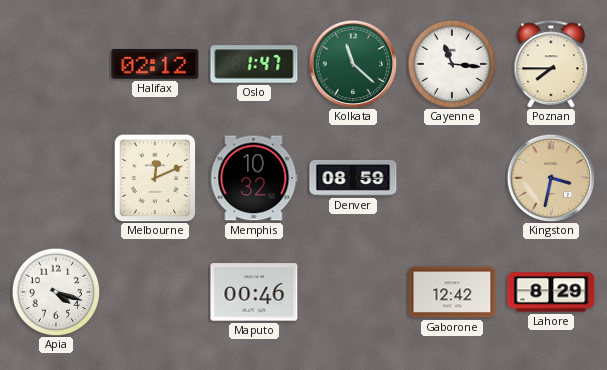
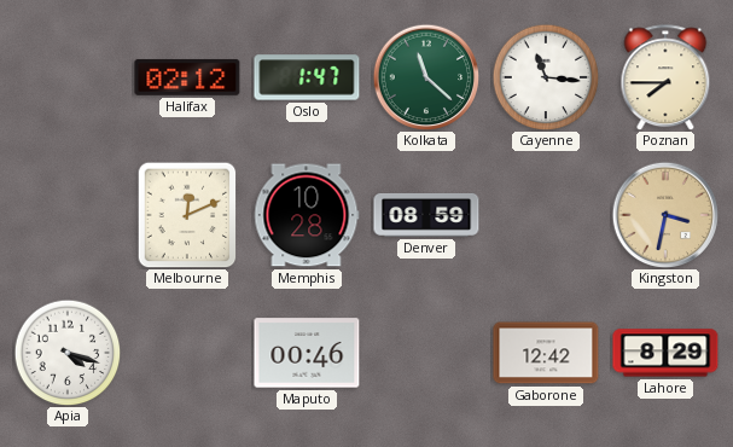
Memphis: 10:32 -> 10:28 (307, 215)
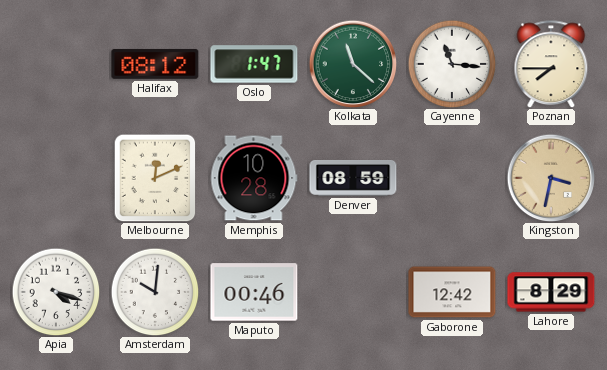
Halifax: 02:12 -> 08:12 (155, 64)
Amsterdam: none -> 10:01 (155, 292)
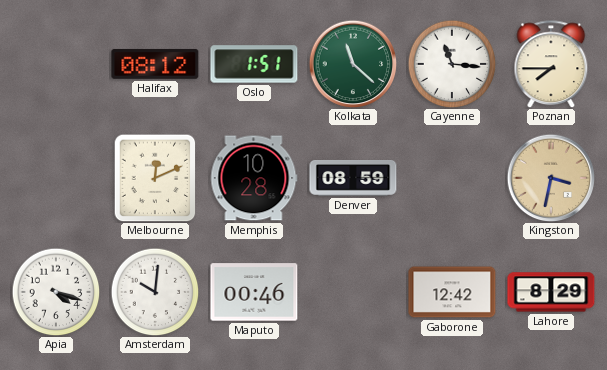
Oslo: 1:47 -> 1:51 (254, 64)
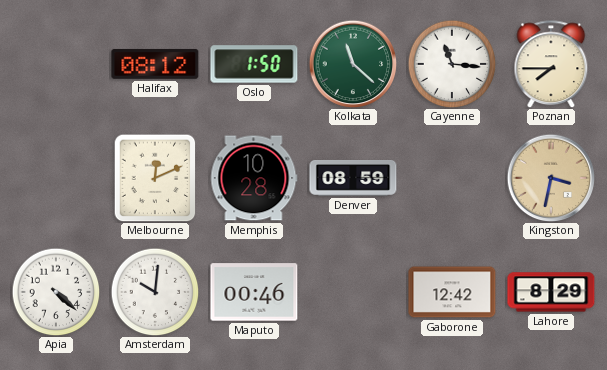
Oslo: 1:51 -> 1:50 (254, 64)
Apia: 4:18 -> 4:22 (56, 292)
